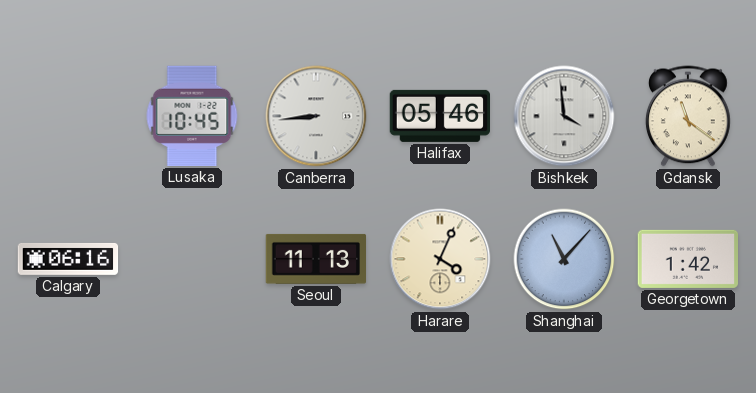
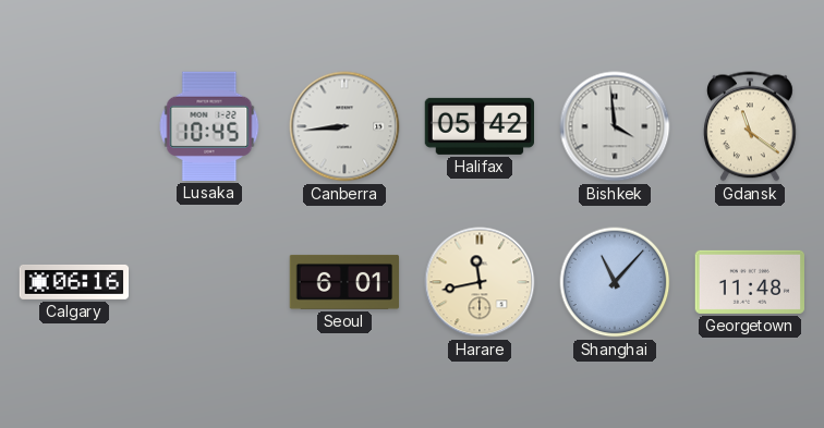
Halifax: 05:46 -> 05:42 (478, 126)
Seoul: 11:13 -> 6:01 (344, 282)
Harare: 4:04 -> 11:43 (480, 282)
Georgetown: 1:42 -> 11:48 (749, 282)
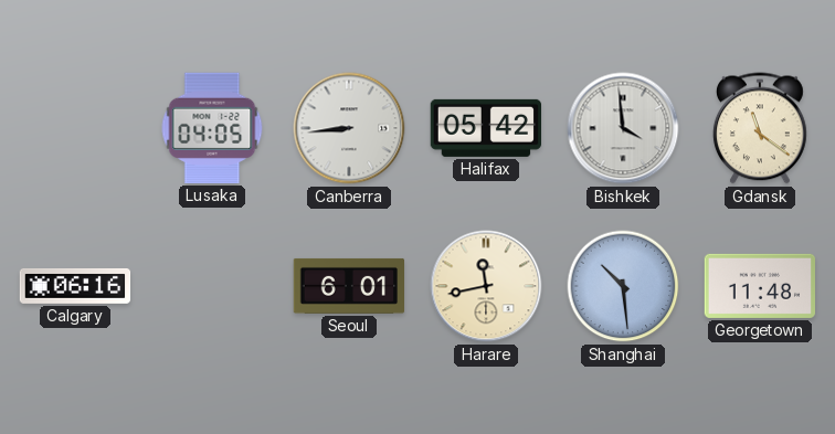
Lusaka: 10:45 -> 04:05 (212, 128)
Shanghai: 11:07 -> 10:29 (623, 286)
